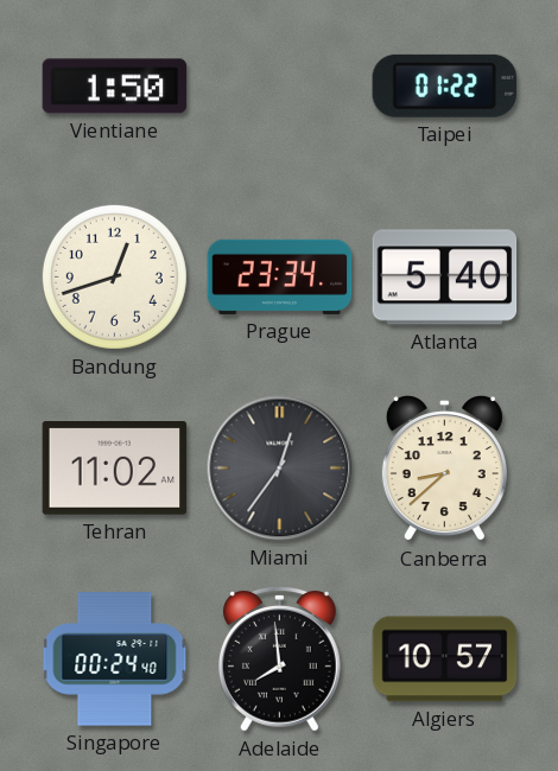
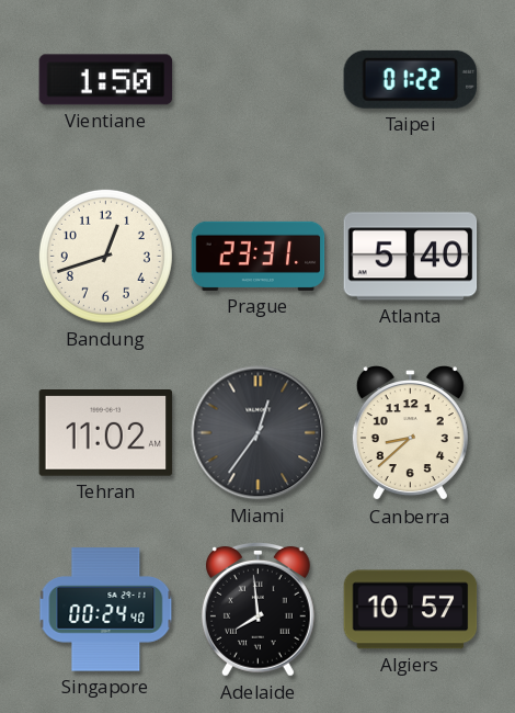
Prague: 23:34 -> 23:31 (259, 256)
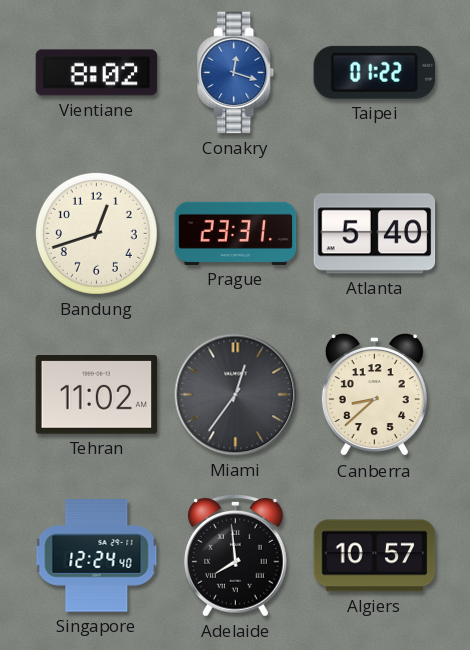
Vientiane: 1:50 -> 8:02 (97, 73)
Conakry: none -> 12:18 (236, 73)
Singapore: 00:24 -> 12:24 (97, 556)
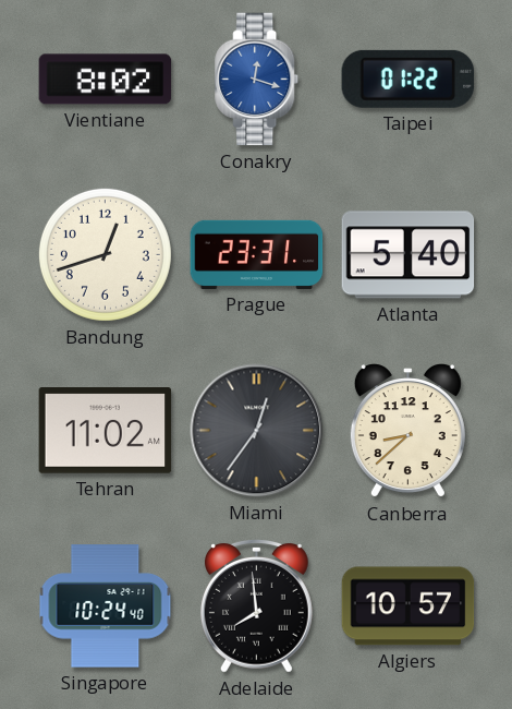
Singapore: 12:24 -> 10:24 (106, 606)
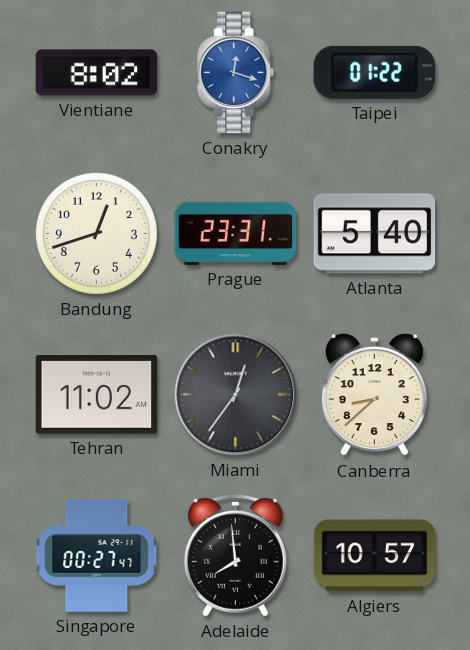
Singapore: 10:24 -> 00:27 (97, 556)
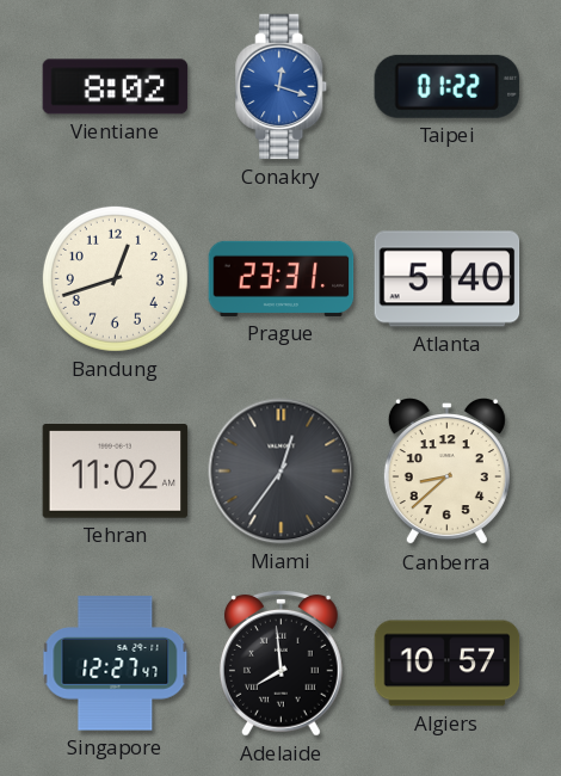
Singapore: 00:27 -> 12:27 (116, 664)
